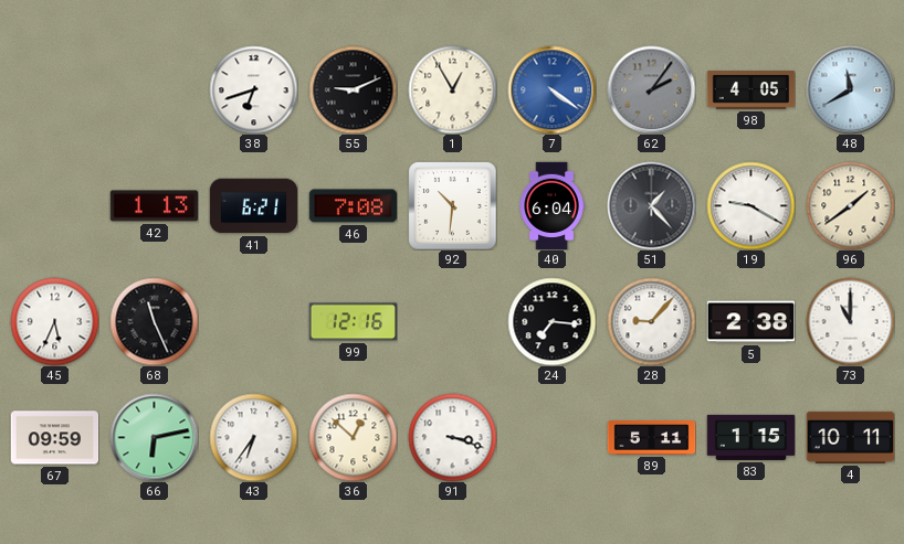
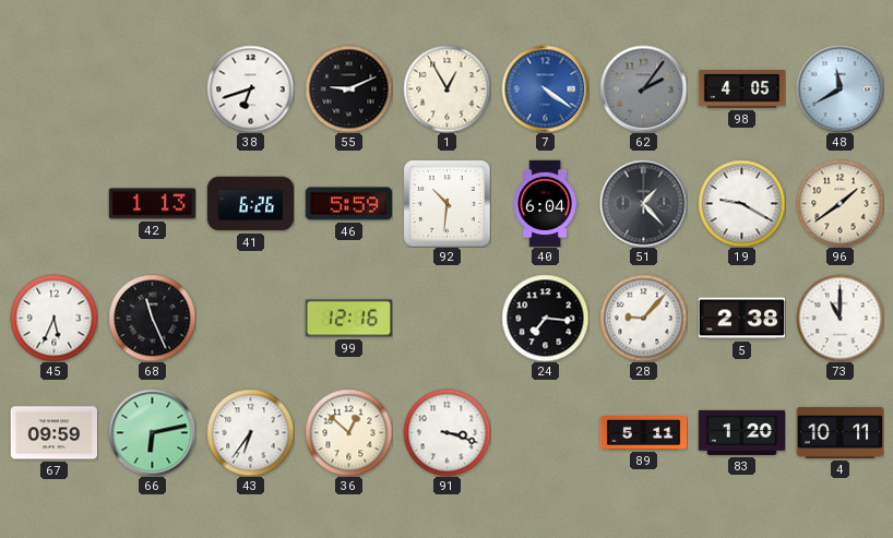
41: 6:21 -> 6:26 (250, 204)
46: 7:08 -> 5:59 (348, 204)
83: 1:15 -> 1:20 (741, 432)
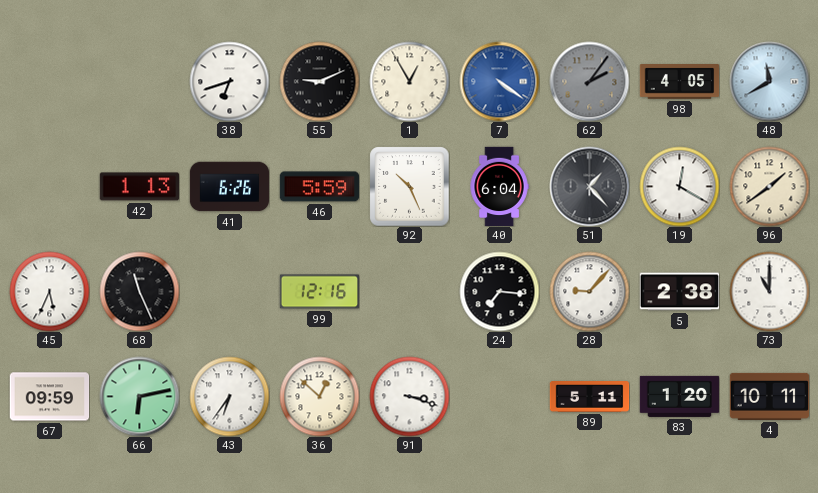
92: 10:31 -> 10:26 (409, 186)
19: 9:20 -> 12:20 (679, 186)
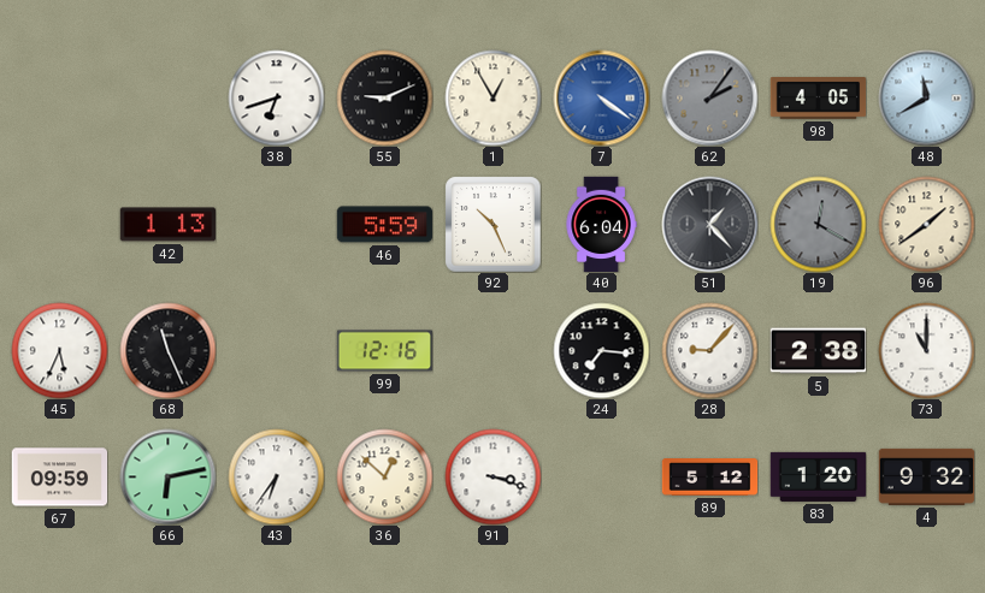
41: 6:26 -> none (229, 187)
19 dial: white -> grey (818, 224)
89: 5:11 -> 5:12 (709, 478)
4: 10:11 -> 9:32 (926, 476)
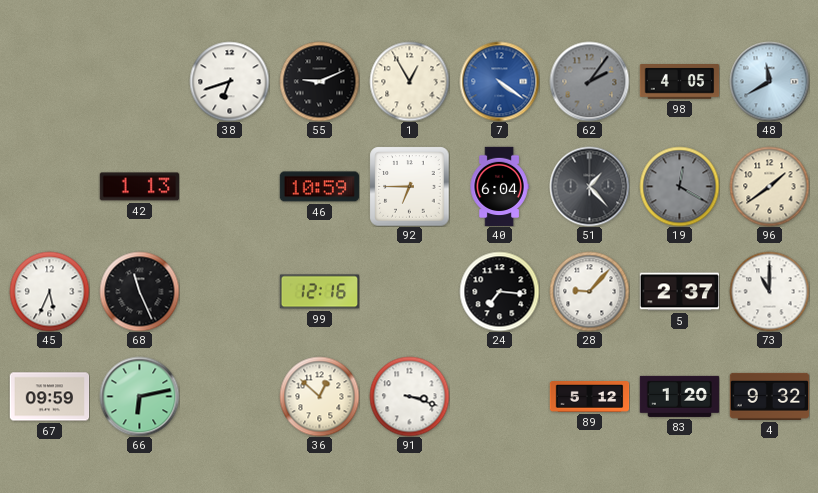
46: 5:59 -> 10:59 (319, 187)
92: 10:26 -> 6:45 (409, 186)
5: 2:38 -> 2:37 (679, 292)
43: 6:36 -> none (276, 476)
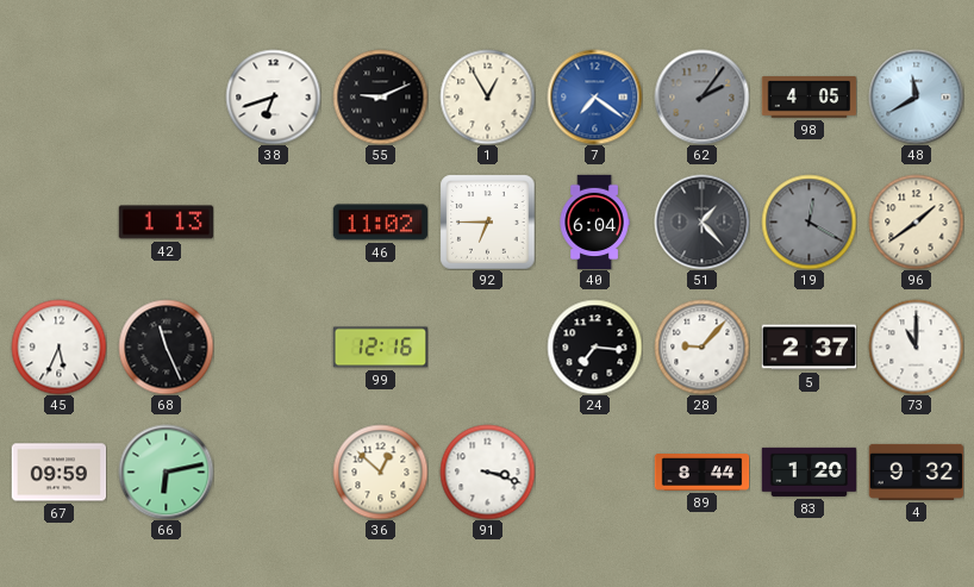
7: 4:21 -> 7:21 (594, 96)
46: 10:59 -> 11:02 (380, 223)
89: 5:12 -> 8:44 (701, 473)
